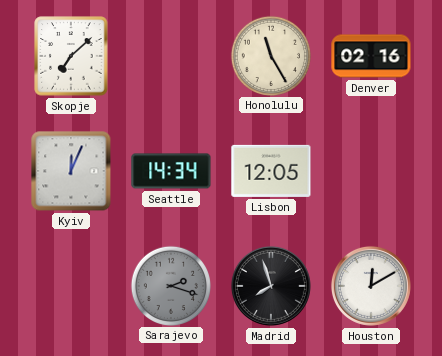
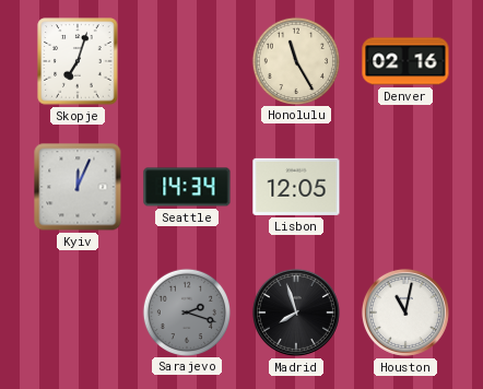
Skopje: 7:08 -> 7:03 (78, 61)
Houston: 12:10 -> 11:02 (405, 313)
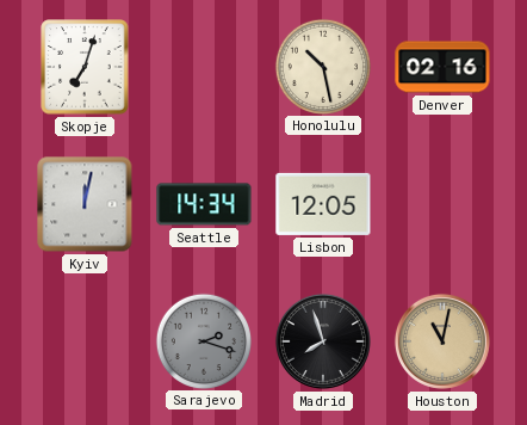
Honolulu: 11:25 -> 10:28 (322, 66)
Kyiv: 12:04 -> 12:02 (85, 204)
Houston dial: white -> champagne (442, 341)
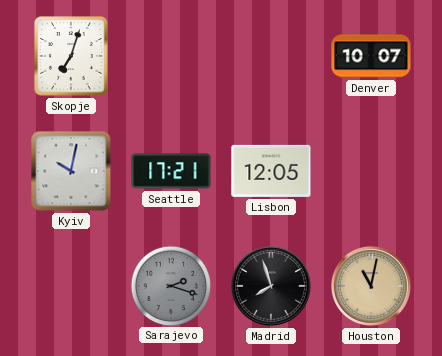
Honolulu: 10:28 -> none (322, 66)
Denver: 02:16 -> 10:07 (371, 56)
Kyiv: 12:02 -> 10:02 (71, 171)
Seattle: 14:34 -> 17:21 (171, 171)
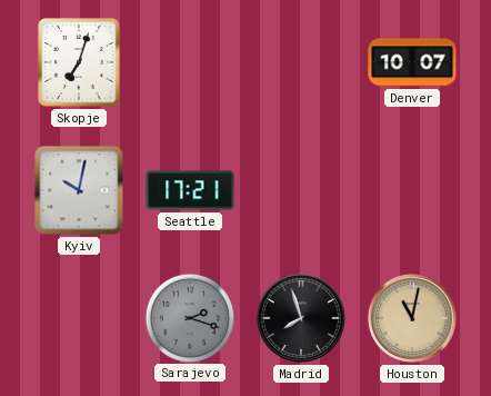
Lisbon: 12:05 -> none (271, 171)
